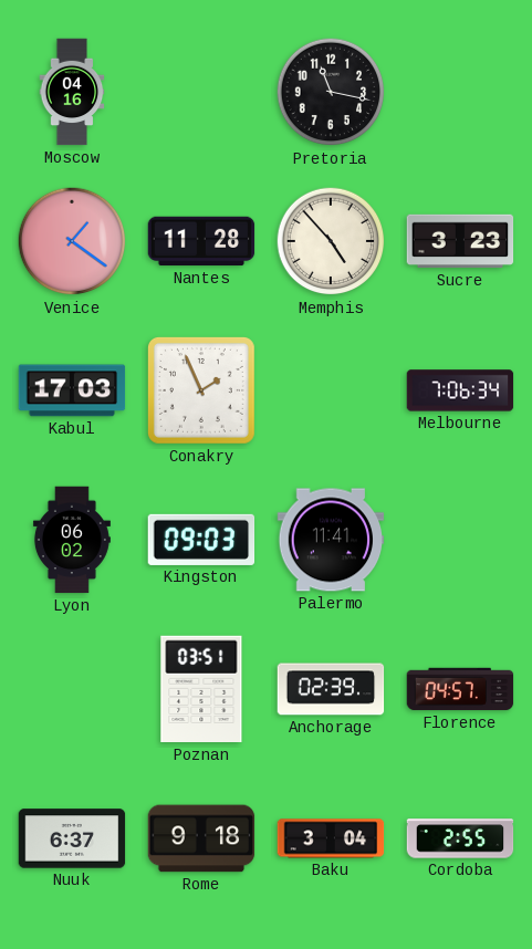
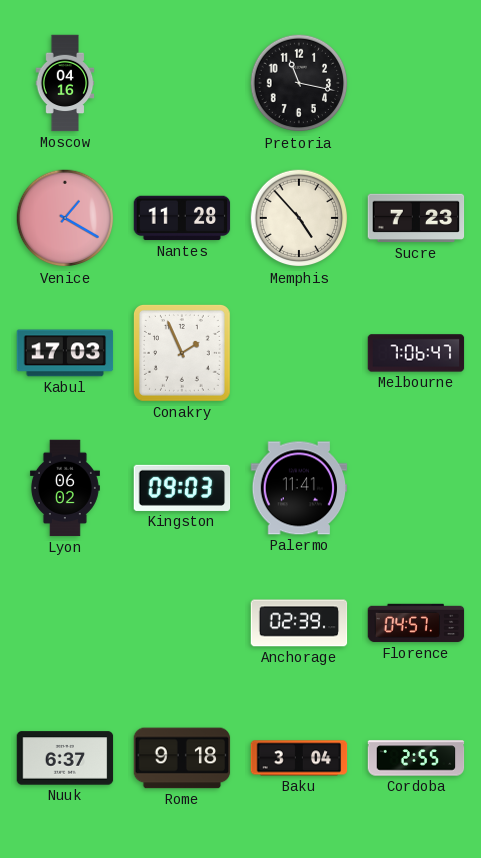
Venice: 1:21 -> 1:20 (65, 218)
Sucre: 3:23 -> 7:23 (416, 218)
Melbourne: 7:06:34 -> 7:06:47 (416, 353)
Poznan: 03:51 -> none (201, 689)
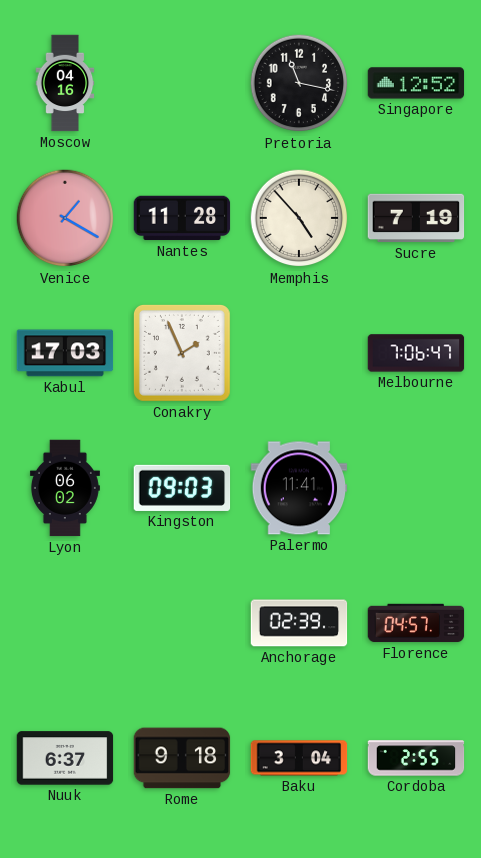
Singapore: none -> 12:52 (416, 83)
Sucre: 7:23 -> 7:19 (416, 218)
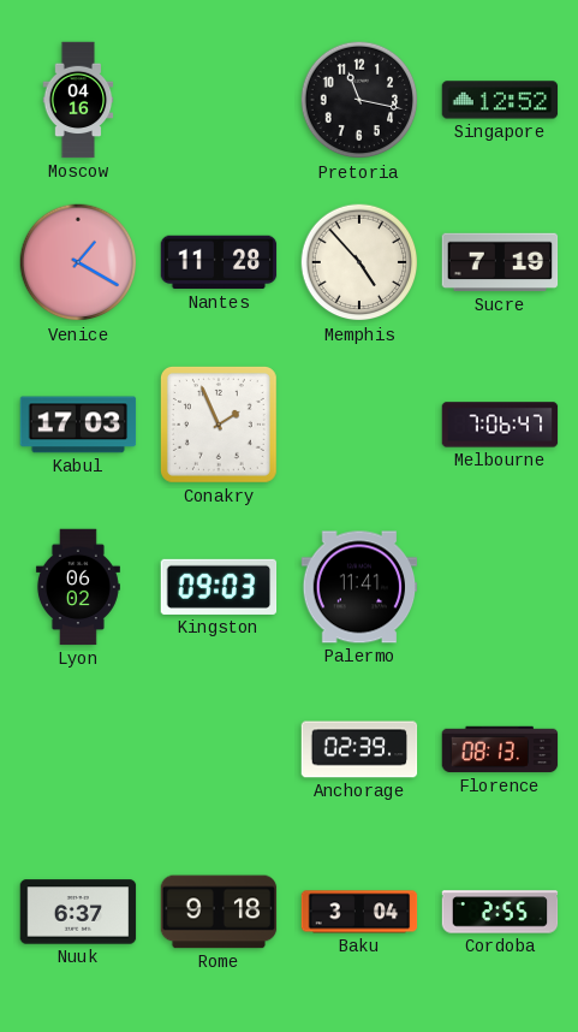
Florence: 04:57 -> 08:13 (500, 749)
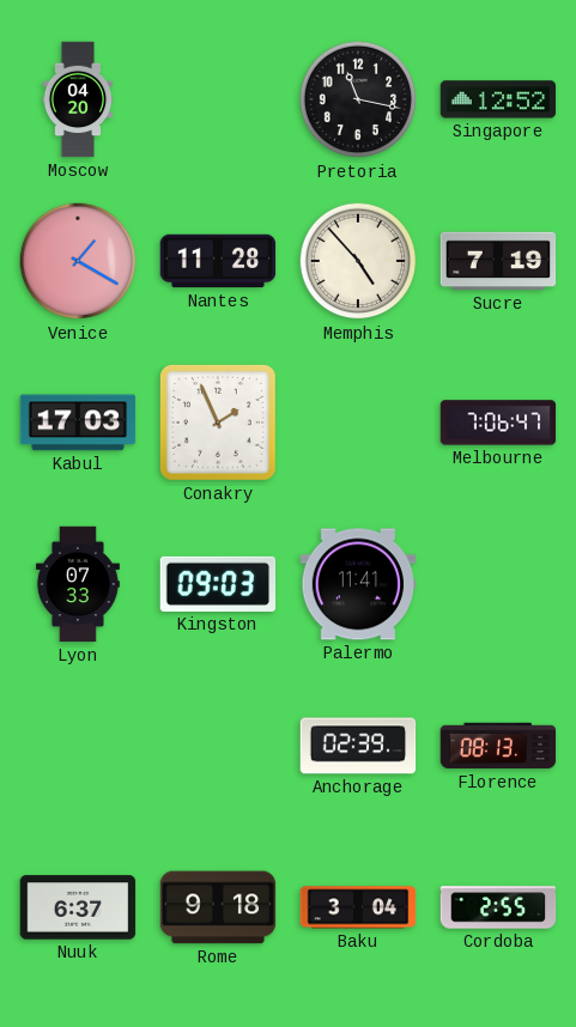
Moscow: 04:16 -> 04:20 (78, 99)
Lyon: 06:02 -> 07:33 (78, 584)
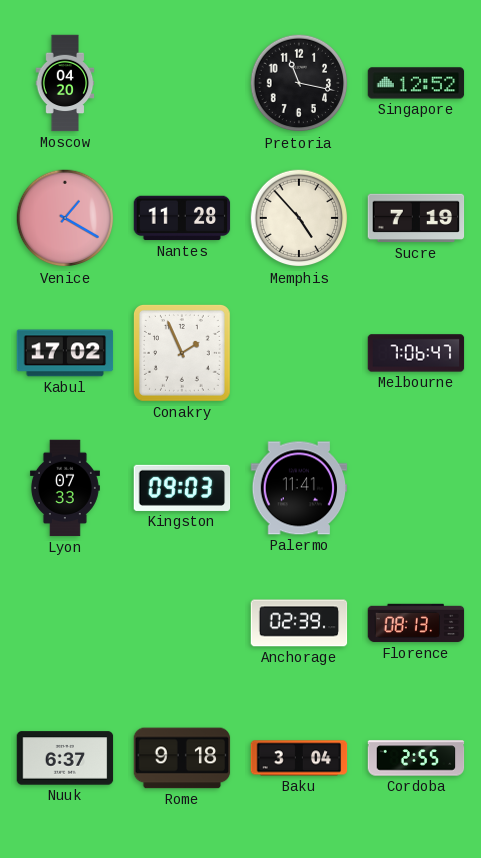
Kabul: 17:03 -> 17:02 (65, 353)
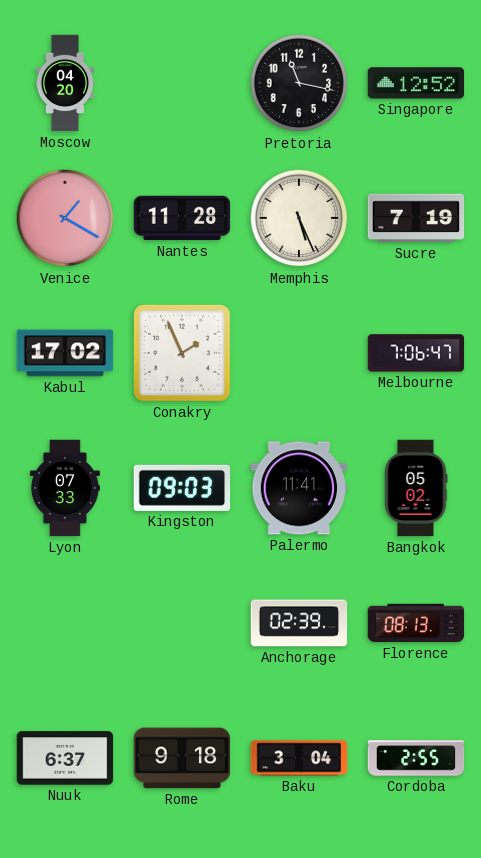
Memphis: 4:53 -> 5:26 (299, 218)
Bangkok: none -> 05:02 (416, 488)
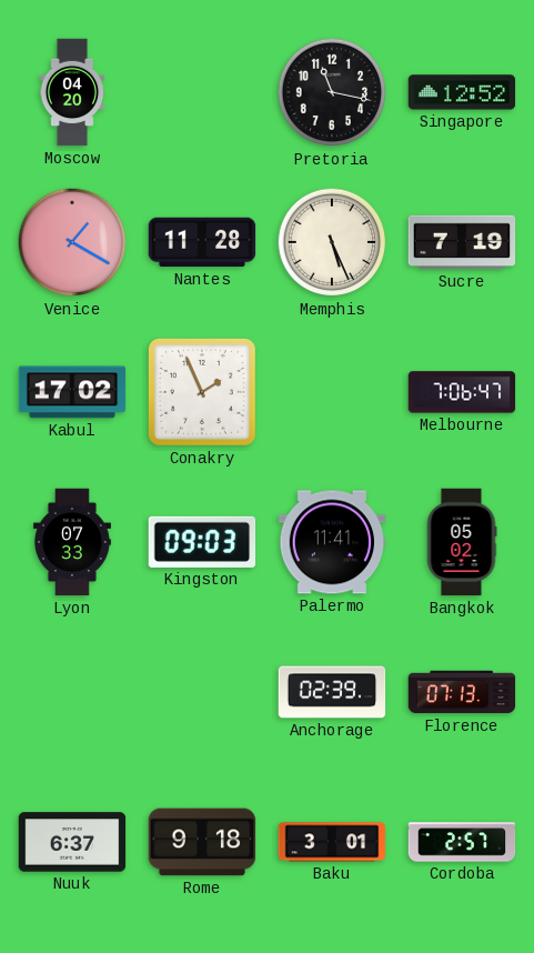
Florence: 08:13 -> 07:13 (462, 692)
Baku: 3:04 -> 3:01 (332, 842)
Cordoba: 2:55 -> 2:57 (462, 842)
